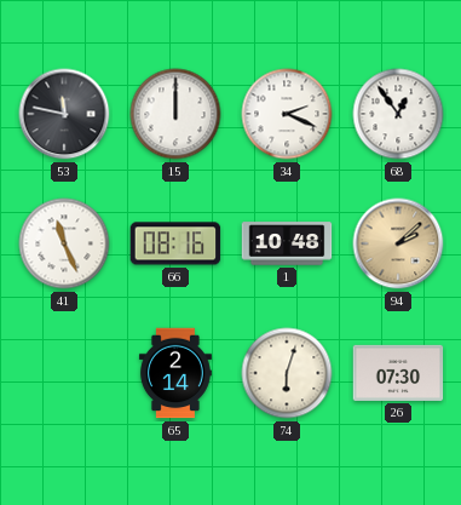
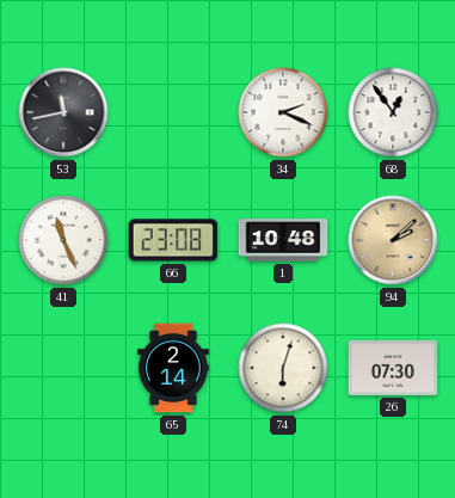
53: 11:47 -> 11:43 (63, 112)
15: 12:00 -> none (175, 114)
66: 08:16 -> 23:08 (173, 240)
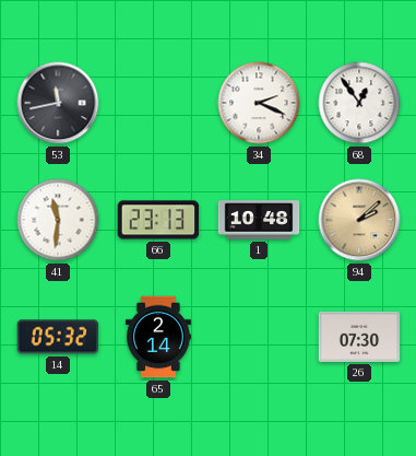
41: 11:26 -> 11:31 (58, 220)
66: 23:08 -> 23:13 (158, 220)
14: none -> 05:32 (58, 337)
74: 6:03 -> none (283, 368)
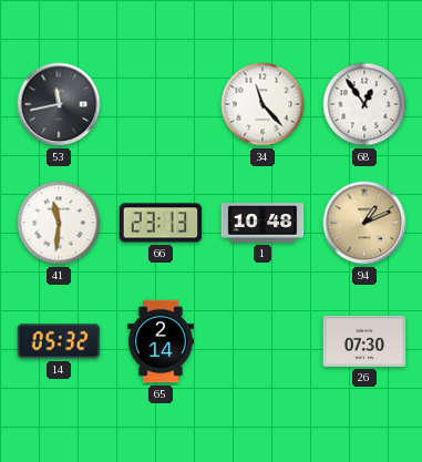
34: 2:19 -> 11:23 (263, 104)
94: 2:08 -> 1:11 (364, 223)
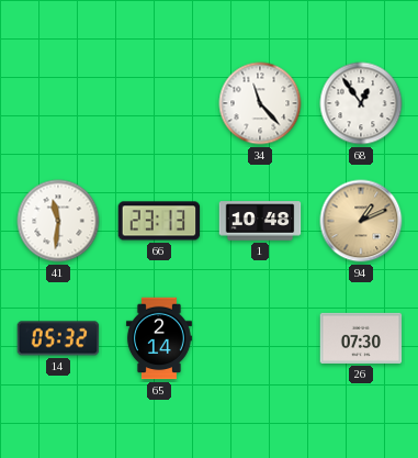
53: 11:43 -> none (59, 104)
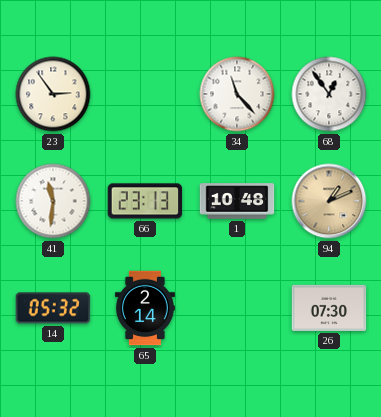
23: none -> 2:54 (53, 94)
